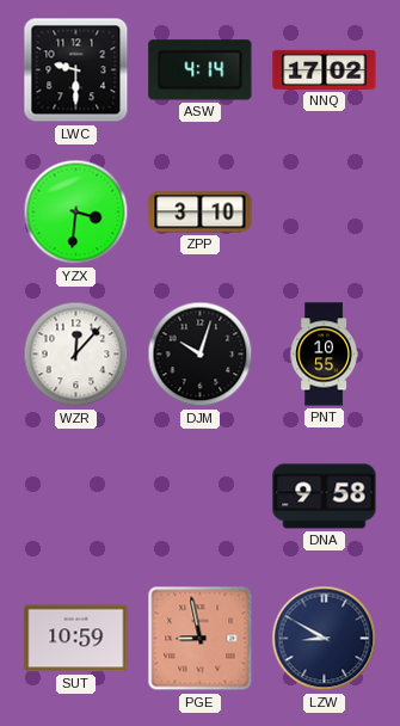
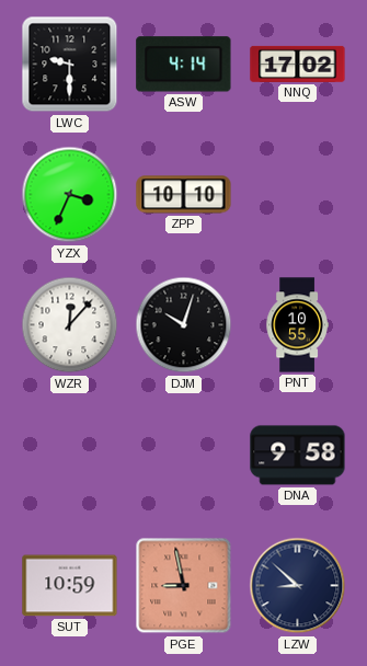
YZX: 3:31 -> 3:34 (70, 195)
ZPP: 3:10 -> 10:10 (184, 195)
LZW: 8:50 -> 8:52 (298, 586)
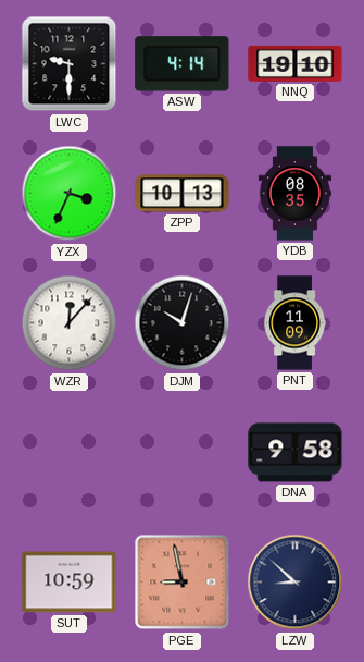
NNQ: 17:02 -> 19:10 (296, 63)
ZPP: 10:10 -> 10:13 (183, 194)
YDB: none -> 08:35 (294, 194)
PNT: 10:55 -> 11:09 (294, 323)
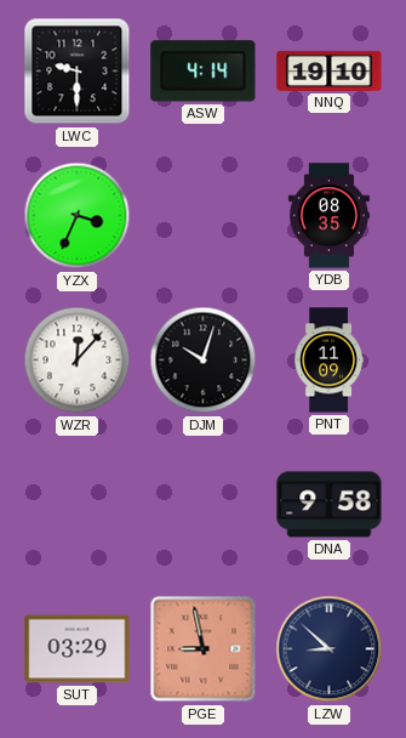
ZPP: 10:13 -> none (183, 194)
SUT: 10:59 -> 03:29 (78, 649)
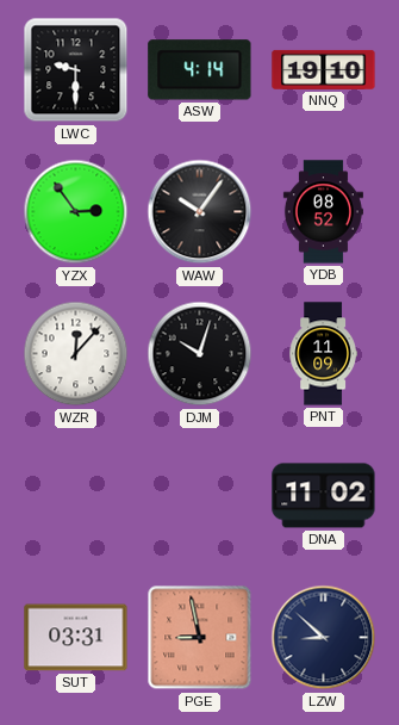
YZX: 3:34 -> 2:54 (76, 212)
WAW: none -> 10:06 (200, 212)
YDB: 08:35 -> 08:52 (323, 212)
DNA: 9:58 -> 11:02 (324, 496)
SUT: 03:29 -> 03:31 (76, 638)
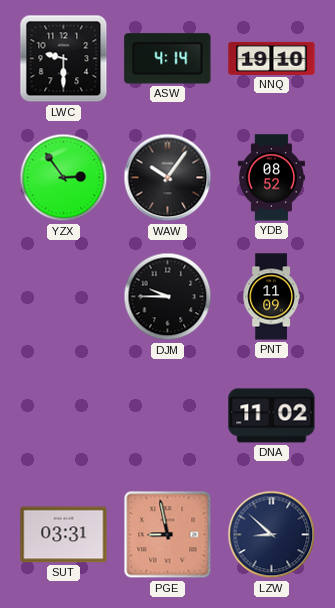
WZR: 12:07 -> none (76, 354)
DJM: 10:03 -> 9:45 (168, 297)
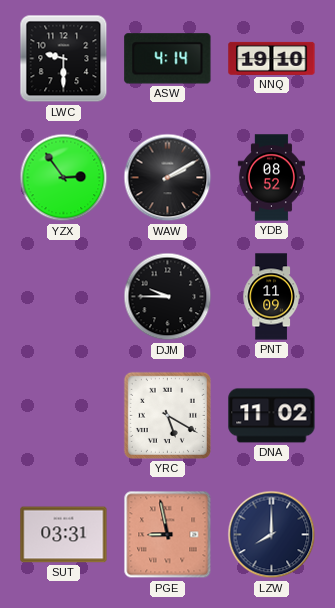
WAW: 10:06 -> 2:10 (168, 178)
YRC: none -> 5:20 (167, 415)
LZW: 8:52 -> 8:00 (272, 535)
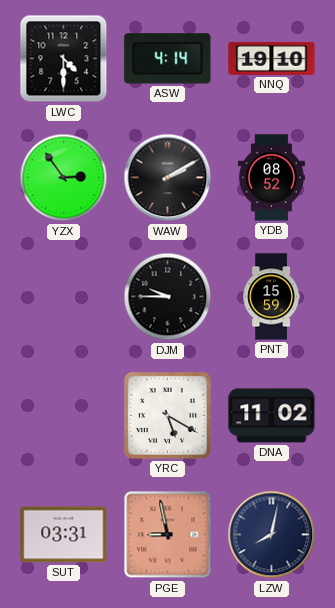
LWC: 9:30 -> 4:30 (64, 59)
PNT: 11:09 -> 15:59 (271, 297)
LZW: 8:00 -> 8:02 (272, 535)
